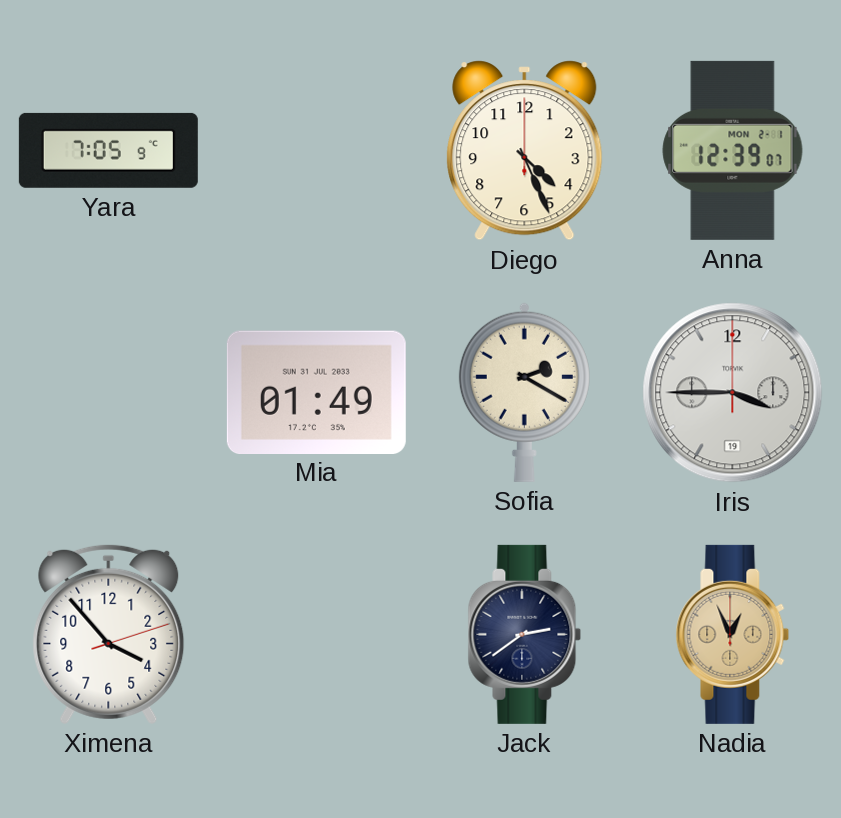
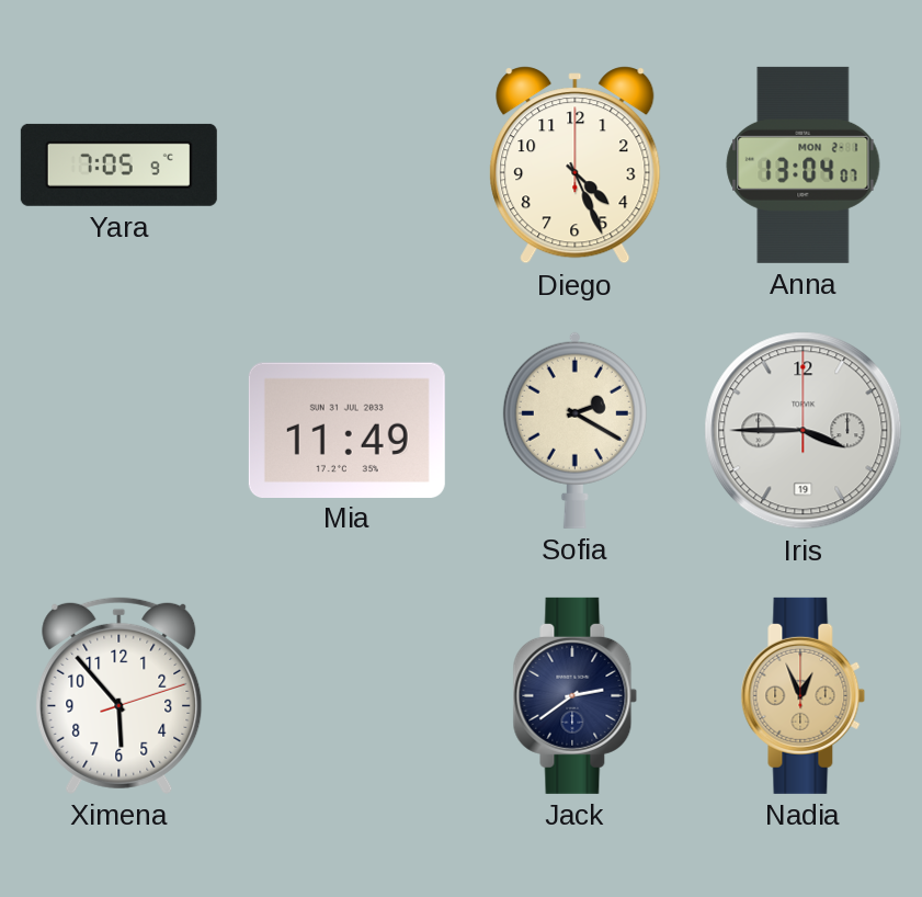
Anna: 12:39 -> 13:04 (804, 164)
Mia: 01:49 -> 11:49 (346, 430)
Ximena: 3:53 -> 5:53 (119, 695)
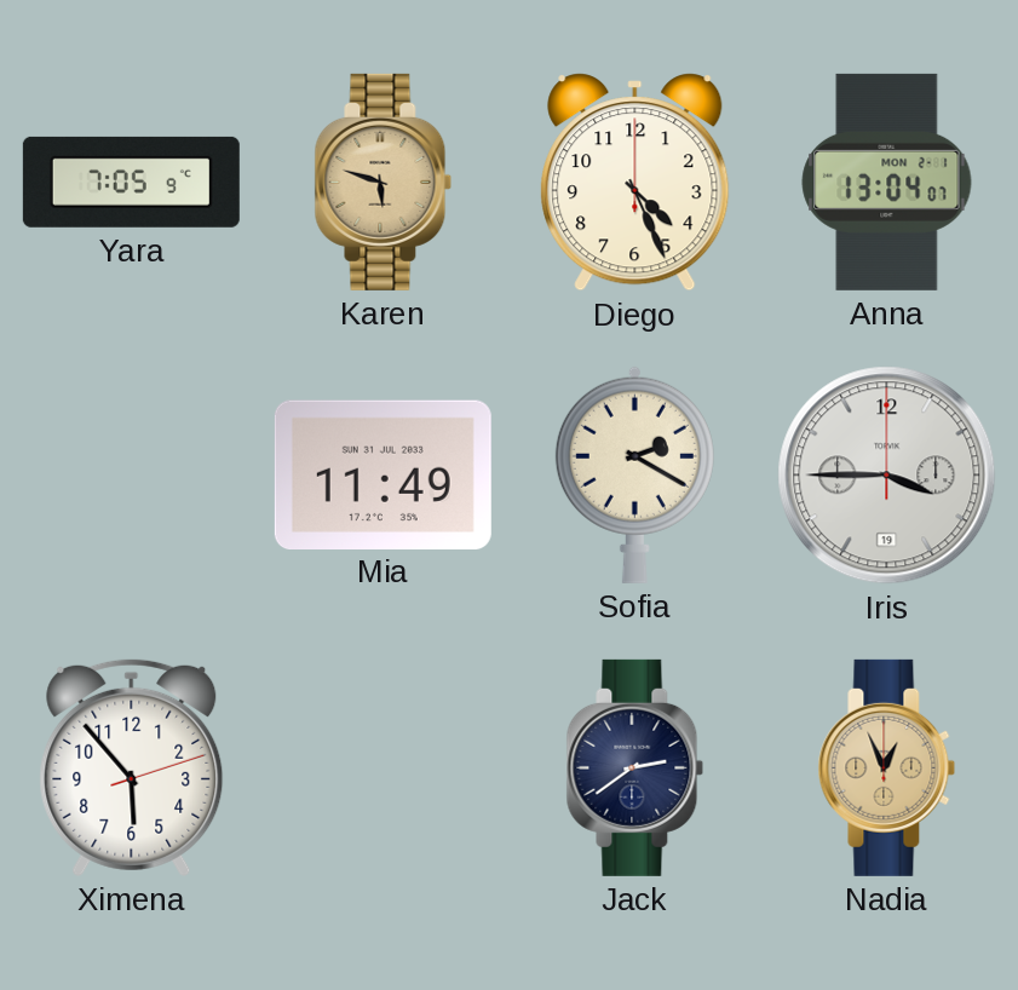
Karen: none -> 5:48 (384, 182)
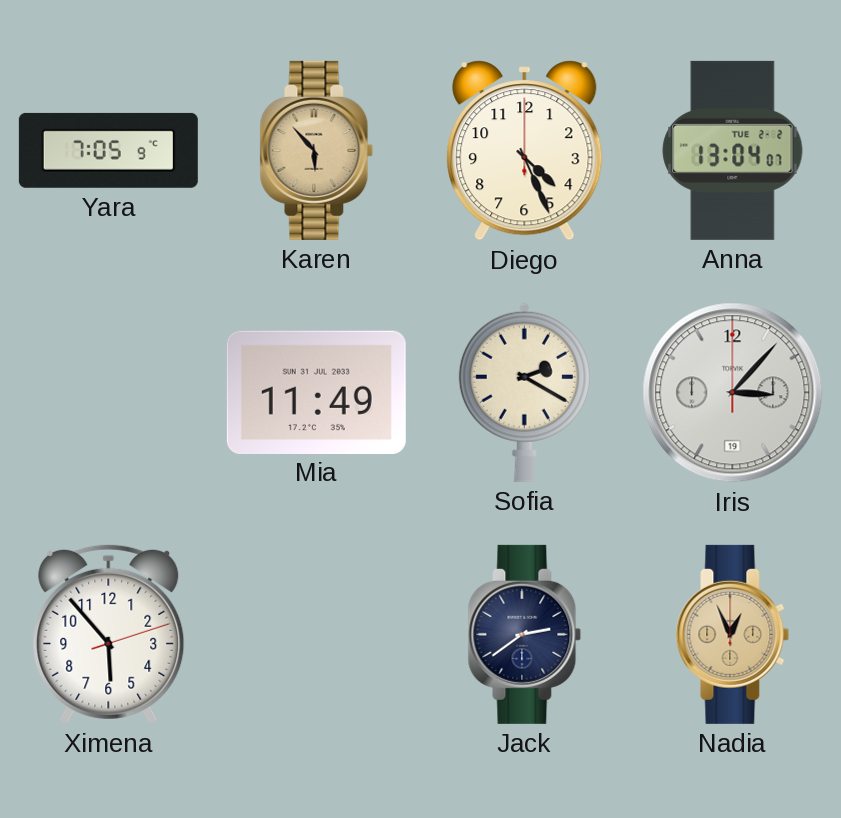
Karen: 5:48 -> 5:53 (317, 150)
Anna date: MON 2-1 -> TUE 2-2 (733, 150)
Iris: 3:45 -> 3:07 (733, 393)
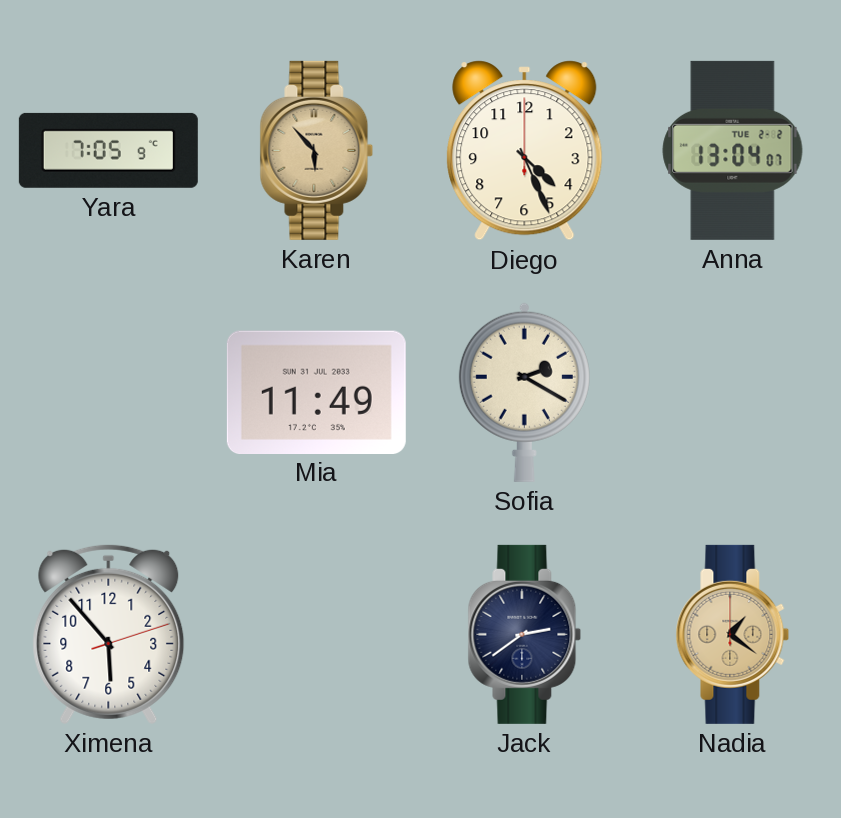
Iris: 3:07 -> none (733, 393)
Nadia: 12:56 -> 1:21 (733, 634)
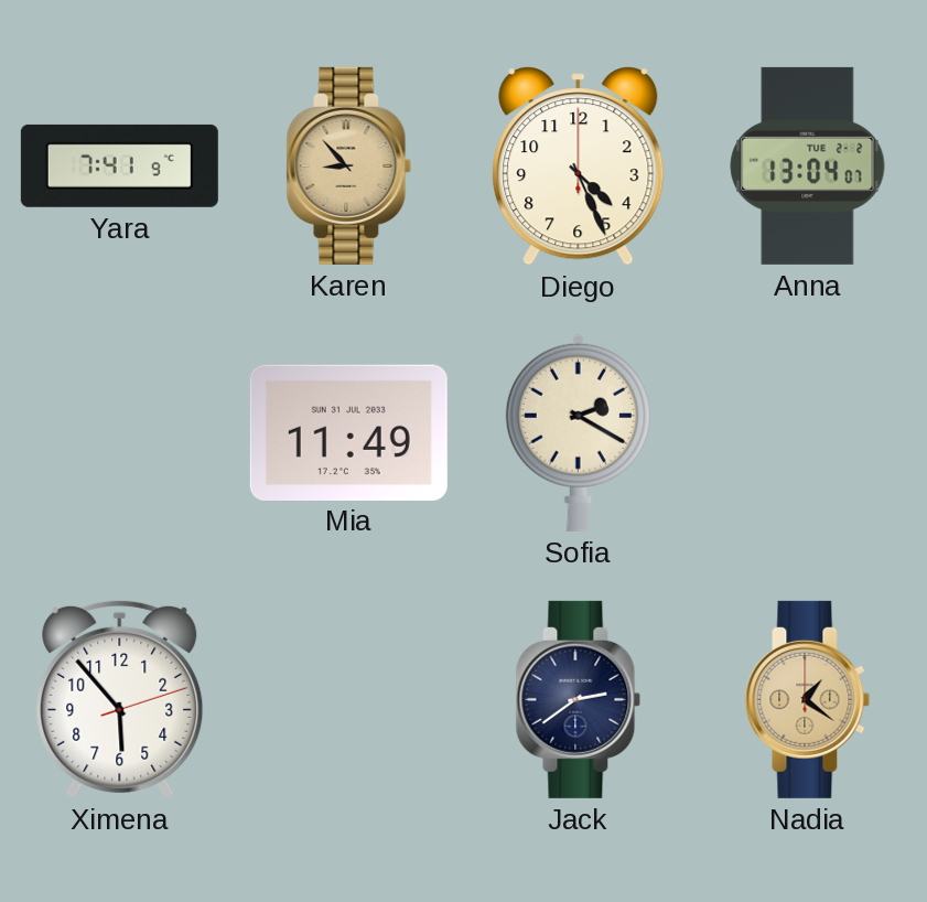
Yara: 7:05 -> 7:41 (119, 165)
Karen: 5:53 -> 8:53 (349, 165)
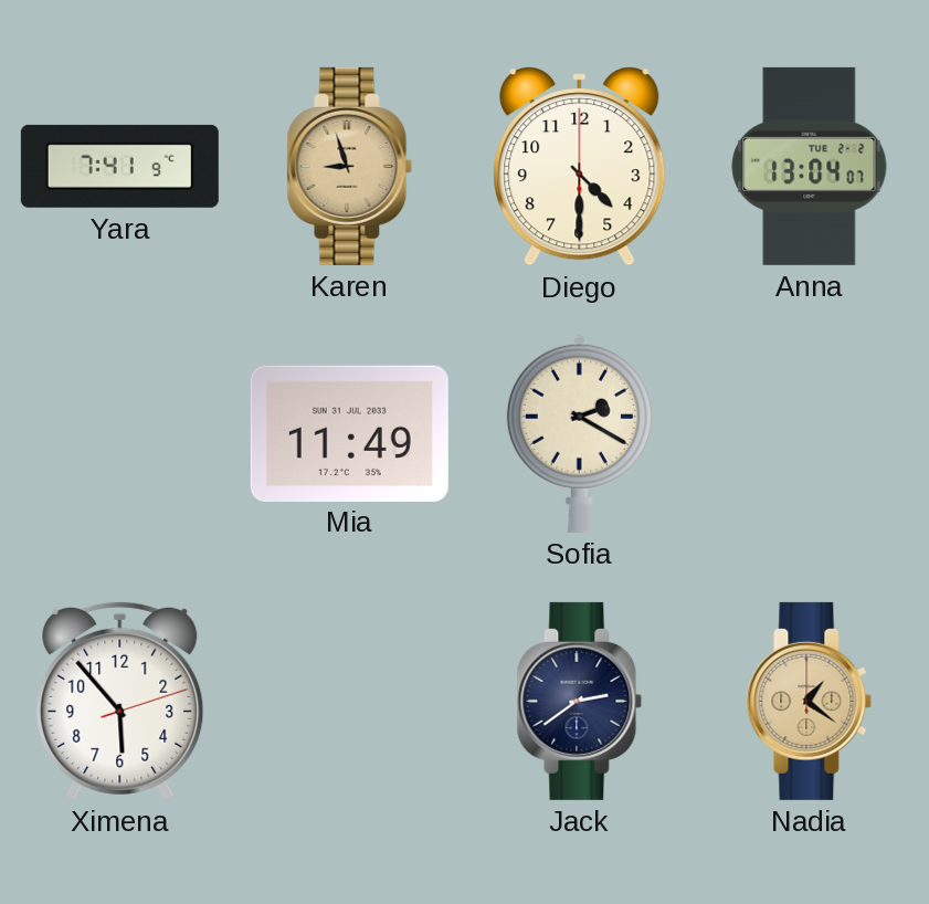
Karen: 8:53 -> 8:57 (350, 166)
Diego: 4:26 -> 4:30 (580, 167)
